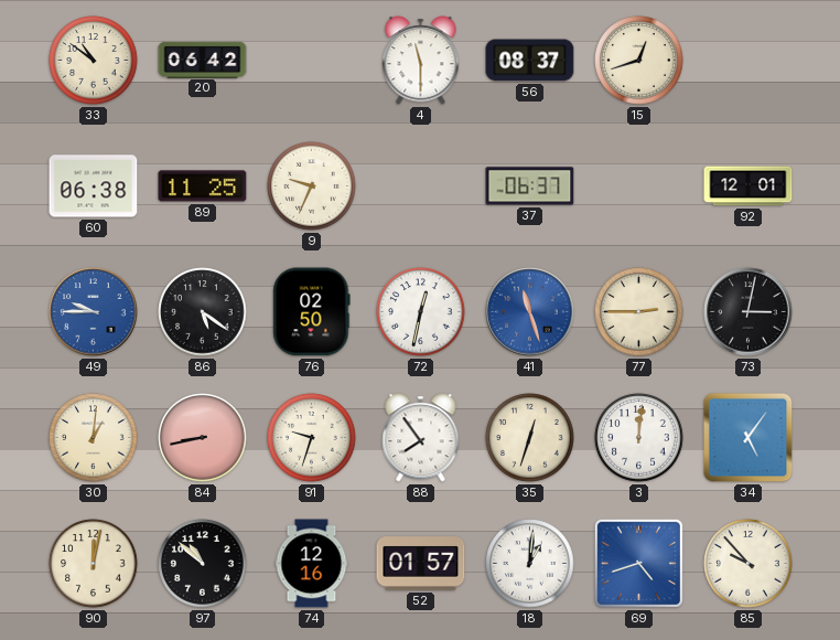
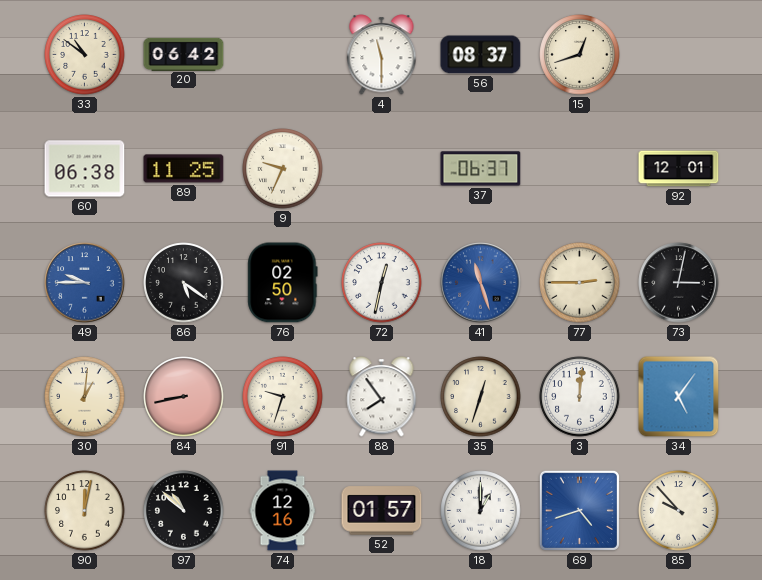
18: 1:01 -> 1:00 (481, 511)
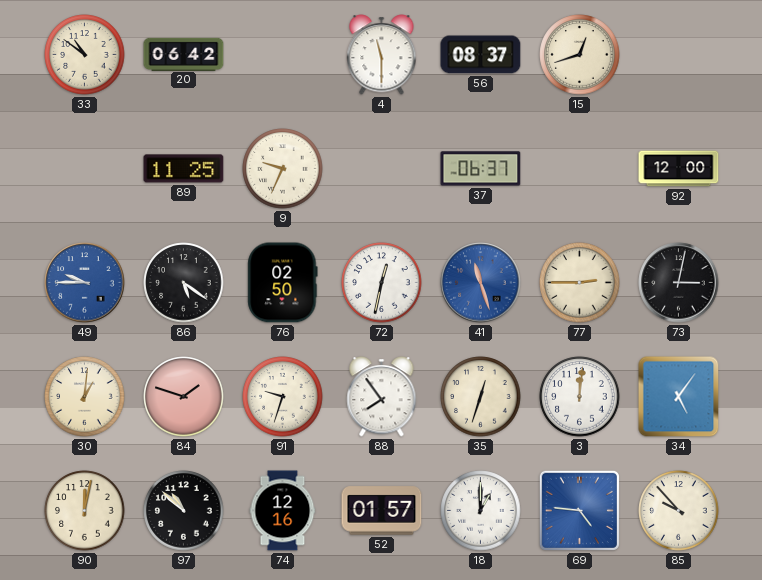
60: 06:38 -> none (85, 169)
92: 12:01 -> 12:00 (679, 169)
84: 8:43 -> 1:48 (184, 397)
69: 4:42 -> 4:46 (579, 510)
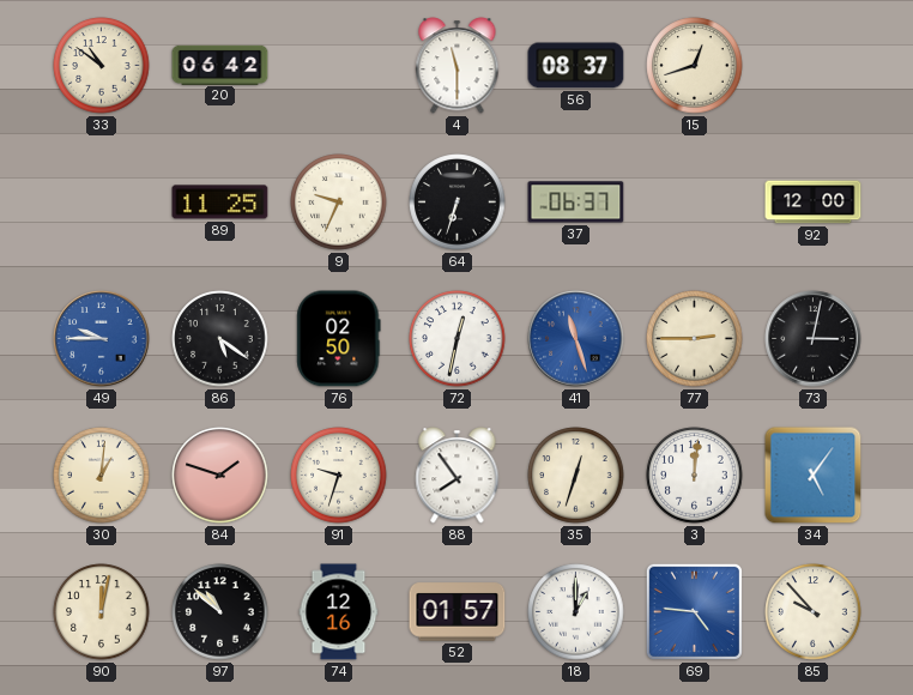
64: none -> 6:33 (458, 203)
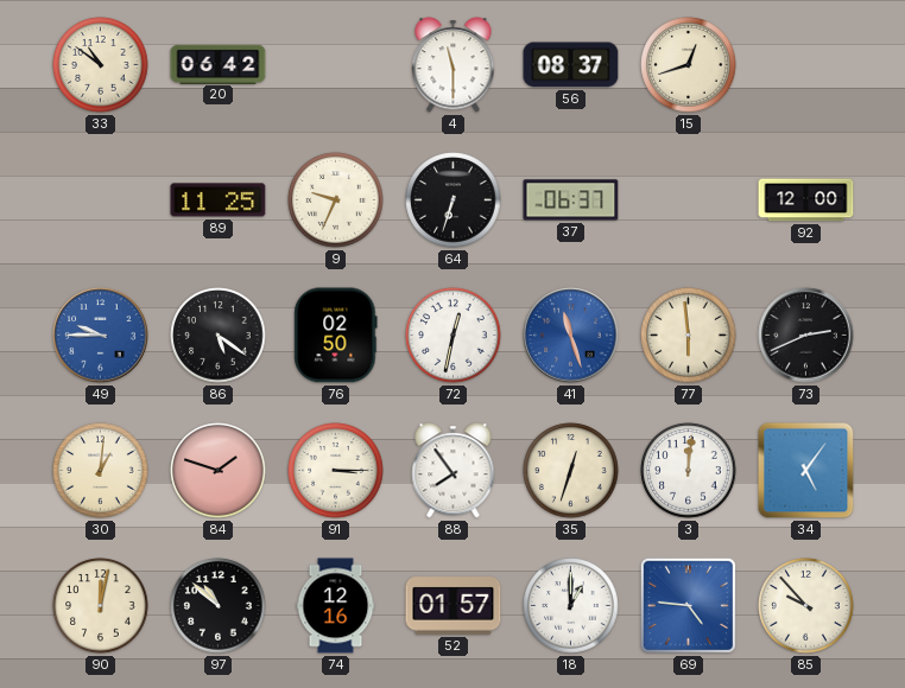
77: 2:45 -> 5:59 (689, 336)
73: 3:02 -> 2:41 (806, 336)
91: 9:33 -> 3:15 (336, 471)
